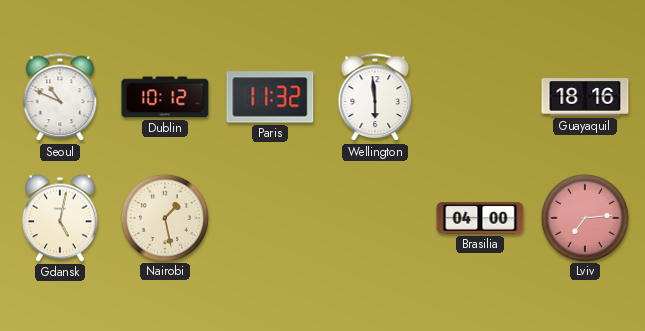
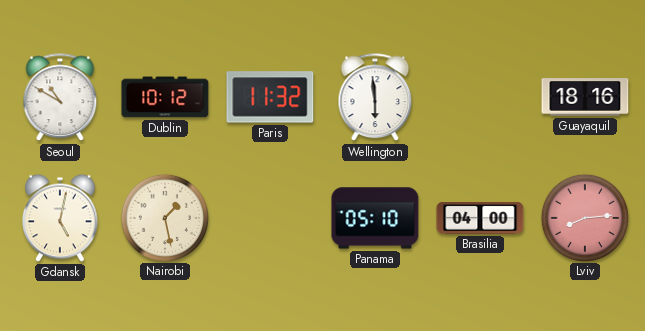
Seoul: 10:49 -> 10:50 (60, 98)
Panama: none -> 05:10 (375, 218)
Lviv: 7:14 -> 8:14 (584, 217)
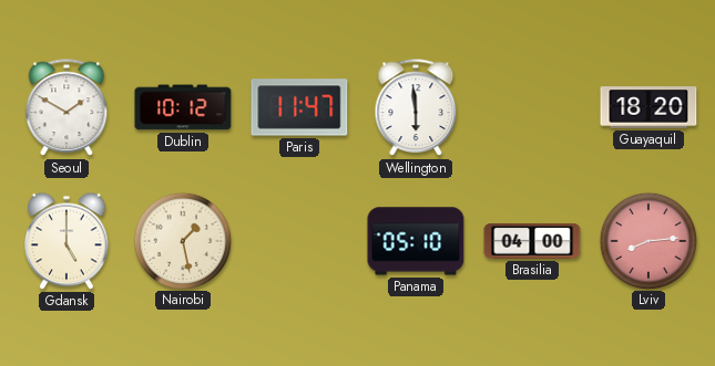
Seoul: 10:50 -> 1:50 (67, 108)
Paris: 11:32 -> 11:47 (299, 107)
Guayaquil: 18:16 -> 18:20 (648, 107)
Gdansk: 5:02 -> 5:00 (68, 241)
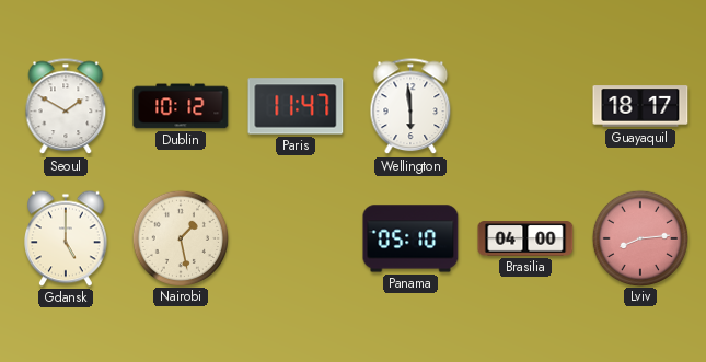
Guayaquil: 18:20 -> 18:17 (640, 106)
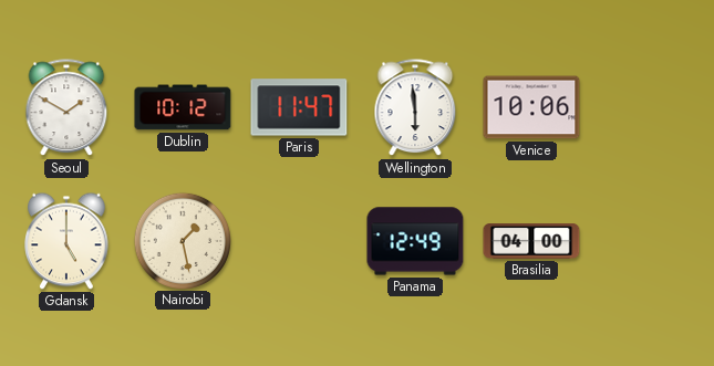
Venice: none -> 10:06 (531, 107)
Guayaquil: 18:17 -> none (640, 106)
Panama: 05:10 -> 12:49 (415, 241)
Lviv: 8:14 -> none (639, 237)
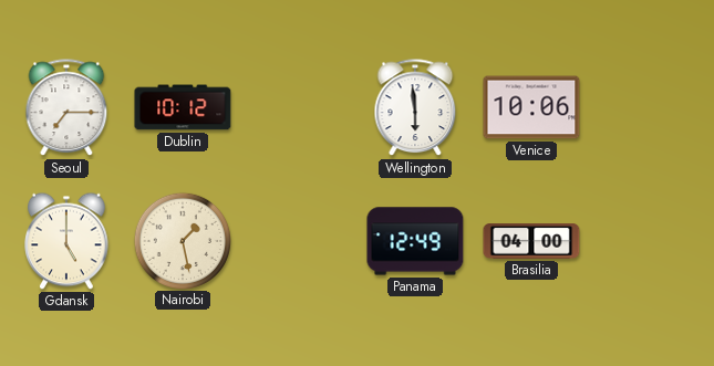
Seoul: 1:50 -> 7:15 (66, 108)
Paris: 11:47 -> none (299, 107)
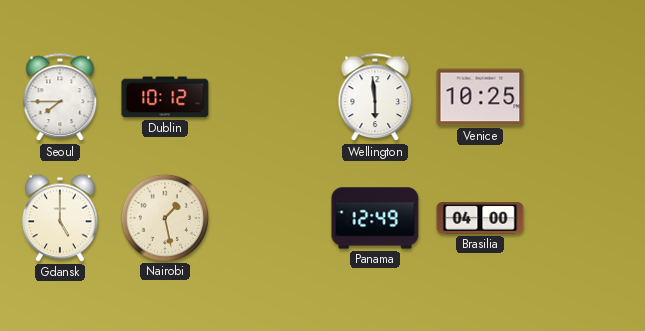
Seoul: 7:15 -> 7:45 (60, 98)
Venice: 10:06 -> 10:25 (480, 97)
